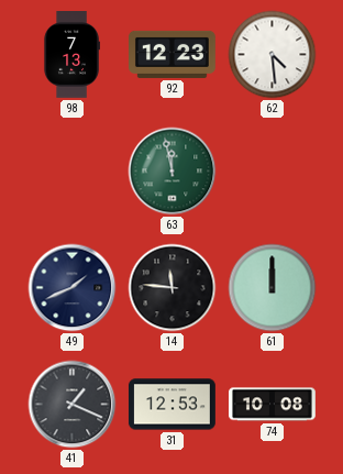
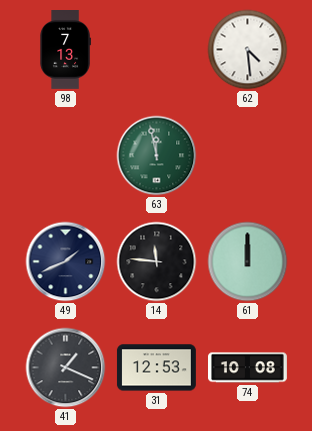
92: 12:23 -> none (173, 54)
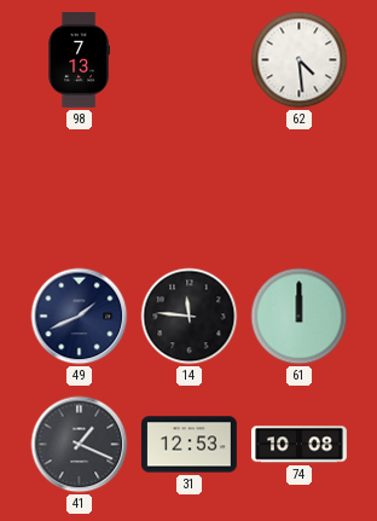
63: 11:58 -> none (157, 156)
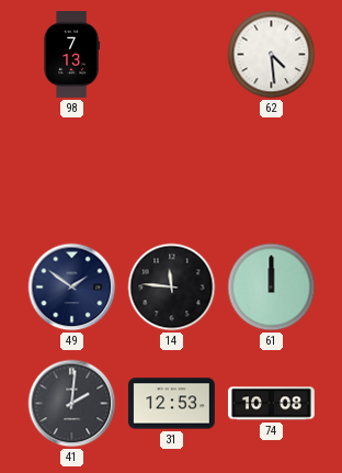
49: 1:41 -> 1:51 (72, 288)
41: 1:19 -> 2:01 (72, 404)
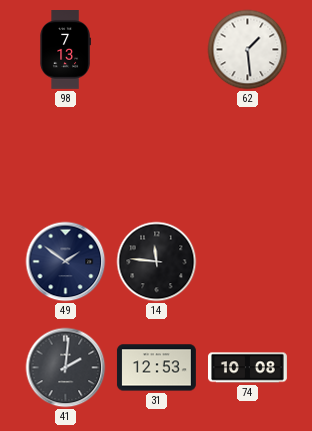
62: 4:29 -> 1:29 (248, 50)
61: 12:00 -> none (272, 288)
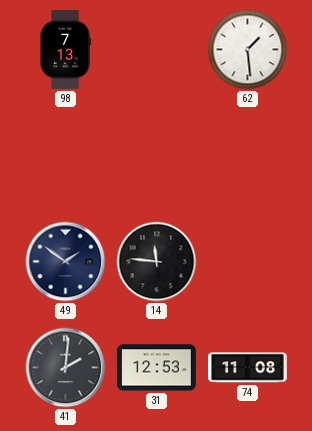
74: 10:08 -> 11:08 (248, 368)
